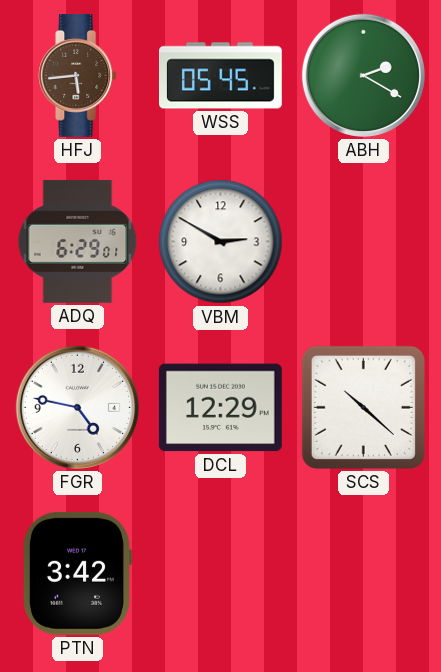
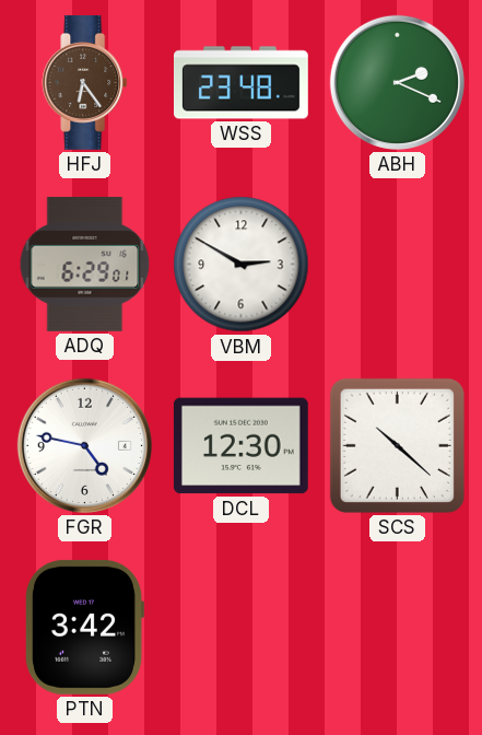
HFJ: 5:44 -> 6:24 (85, 82)
WSS: 05:45 -> 23:48 (242, 83)
ABH: 2:20 -> 2:19 (397, 82)
DCL: 12:29 -> 12:30 (240, 446)
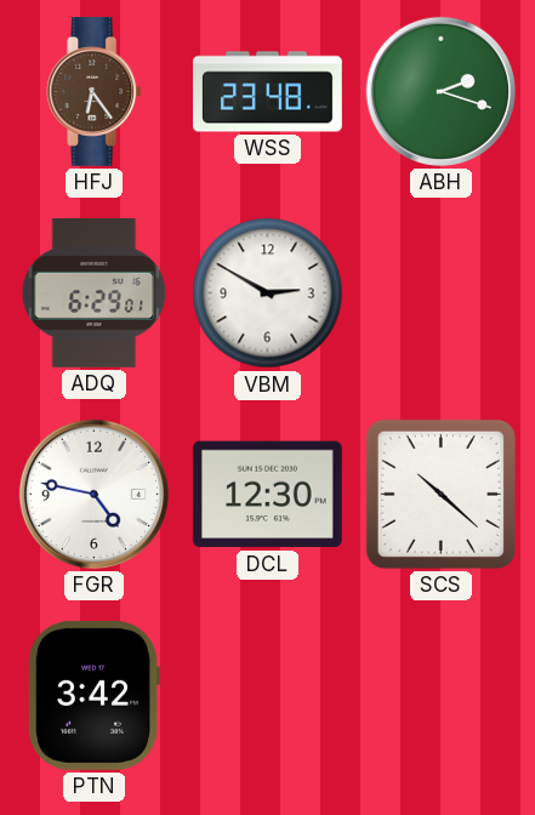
ABH: 2:19 -> 2:18 (440, 91)
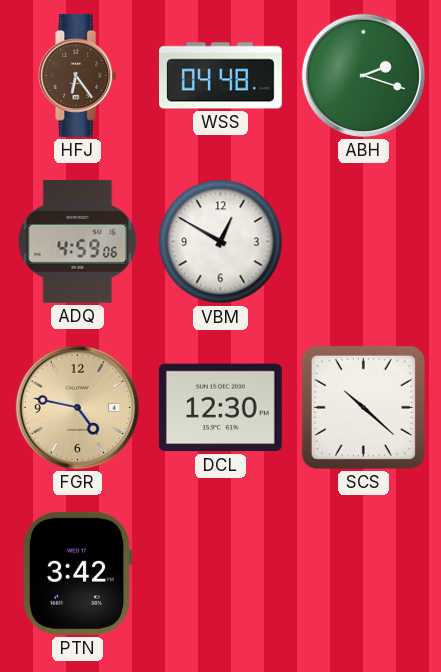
WSS: 23:48 -> 04:48 (221, 76)
ADQ: 6:29 -> 4:59 (78, 241)
VBM: 2:50 -> 12:50 (221, 242)
FGR dial: white -> champagne (77, 407)
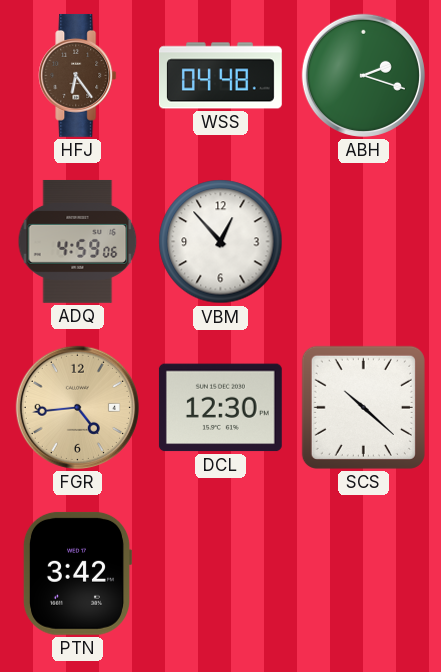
VBM: 12:50 -> 12:53 (221, 242)
FGR: 4:47 -> 4:44 (77, 407)
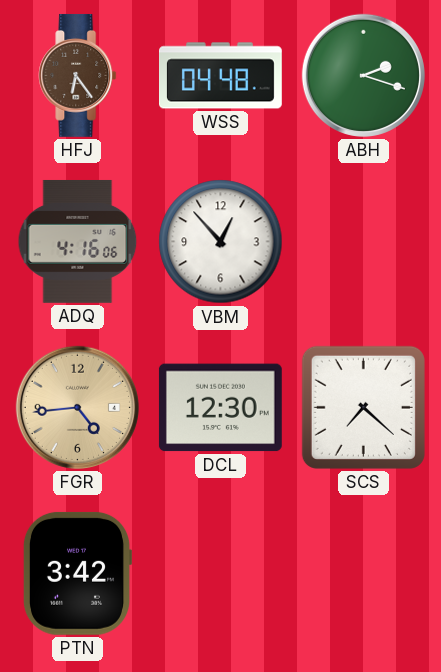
ADQ: 4:59 -> 4:16 (78, 241)
SCS: 10:22 -> 7:22 (363, 407)
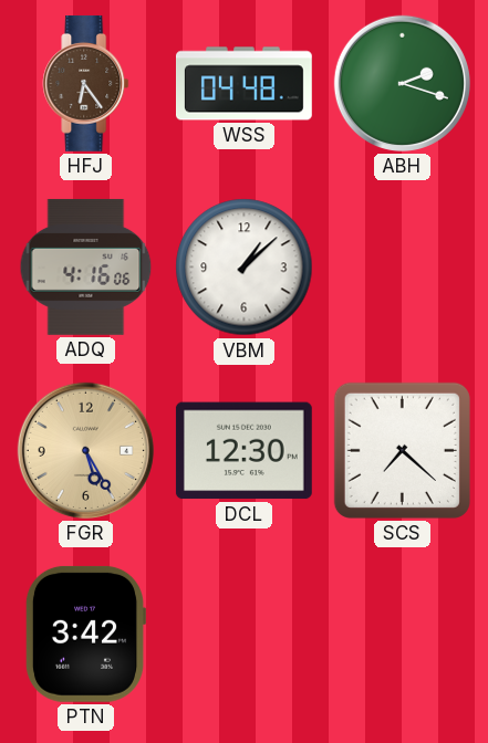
VBM: 12:53 -> 1:08 (245, 268)
FGR: 4:44 -> 5:25 (85, 450)
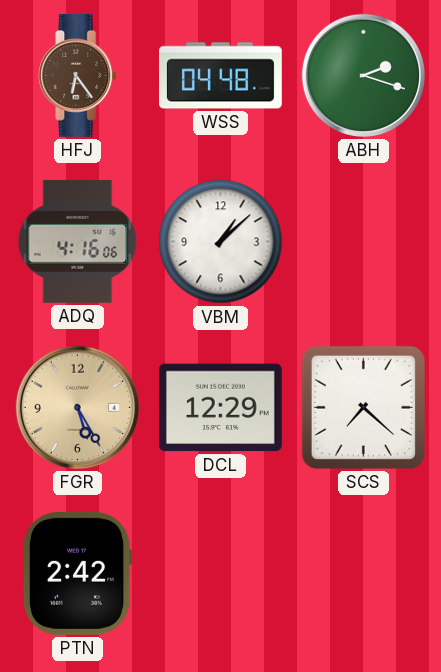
DCL: 12:30 -> 12:29 (220, 408)
PTN: 3:42 -> 2:42 (76, 573)
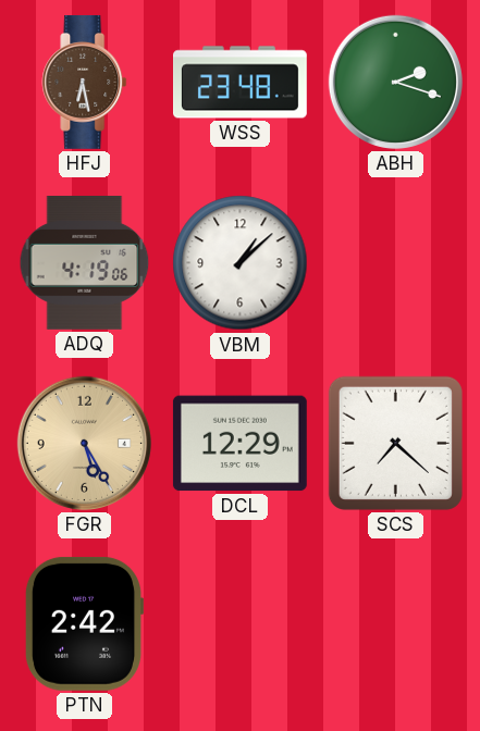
HFJ: 6:24 -> 6:28 (85, 82)
WSS: 04:48 -> 23:48 (241, 83)
ADQ: 4:16 -> 4:19 (85, 262)
